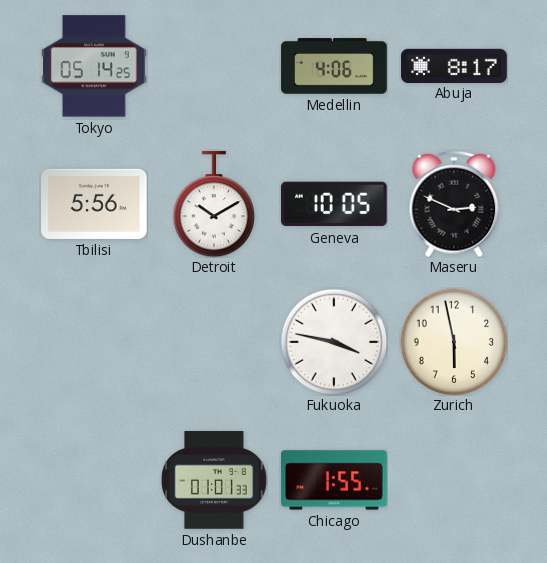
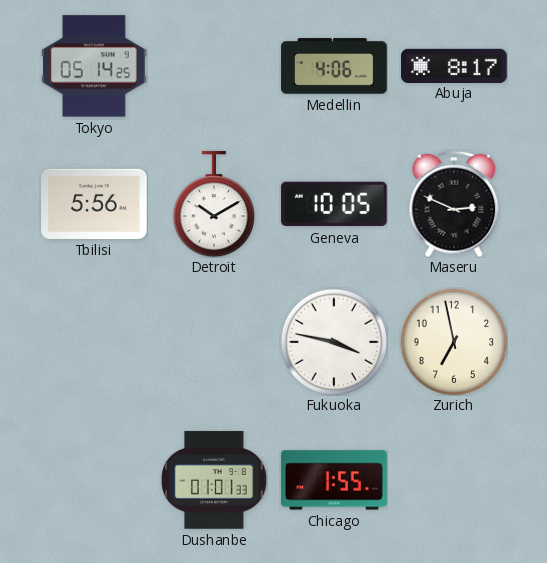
Zurich: 5:58 -> 6:58 (454, 342)
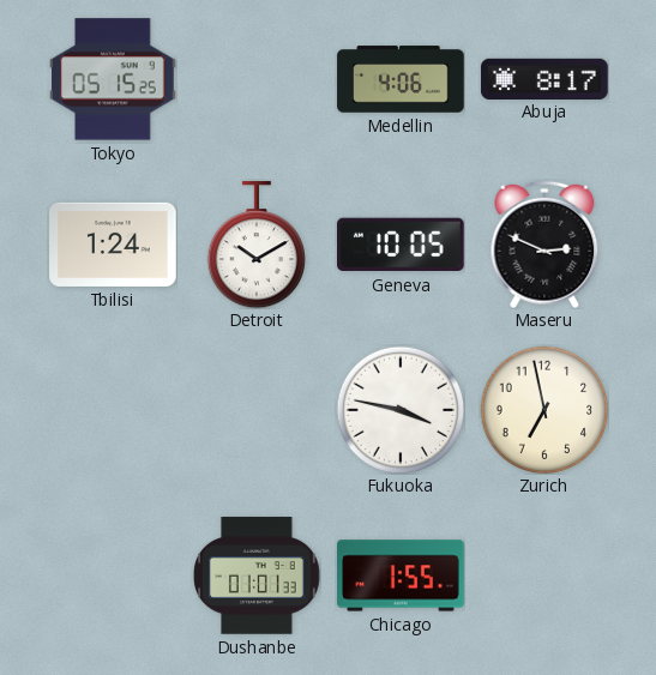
Tokyo: 05:14 -> 05:15 (113, 79)
Tbilisi: 5:56 -> 1:24 (113, 245)
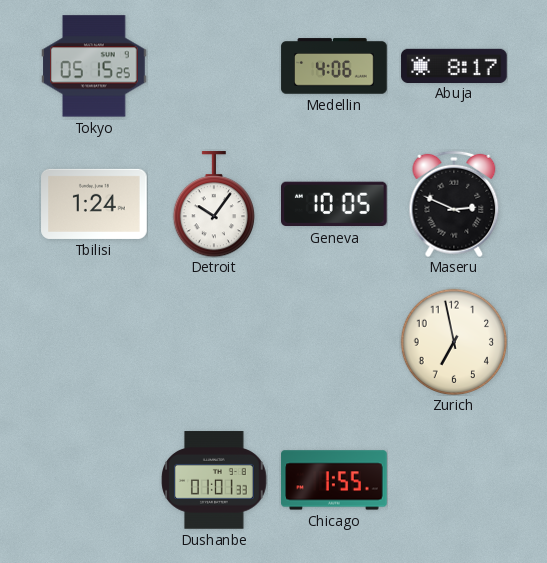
Detroit: 10:10 -> 10:06 (213, 204)
Fukuoka: 3:47 -> none (401, 410)
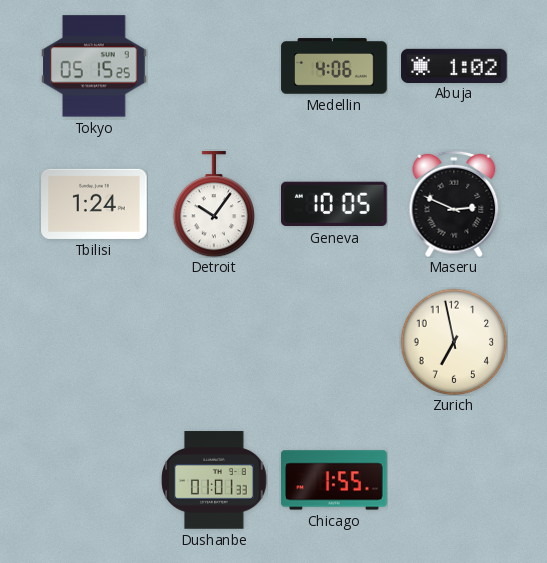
Abuja: 8:17 -> 1:02 (454, 65)
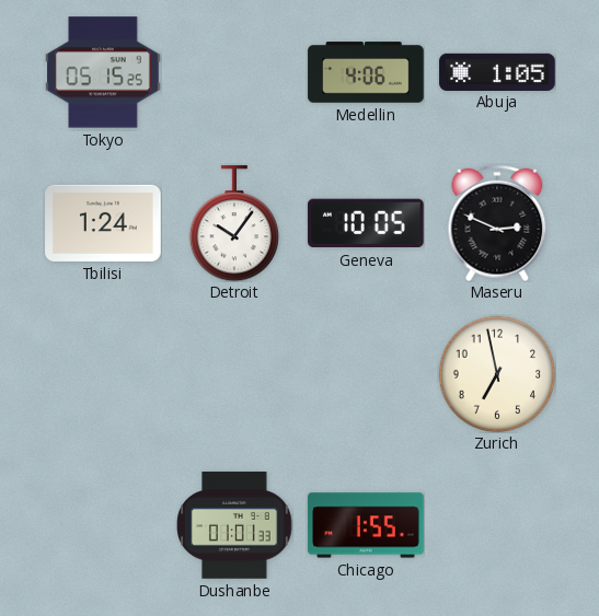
Abuja: 1:02 -> 1:05 (497, 71)
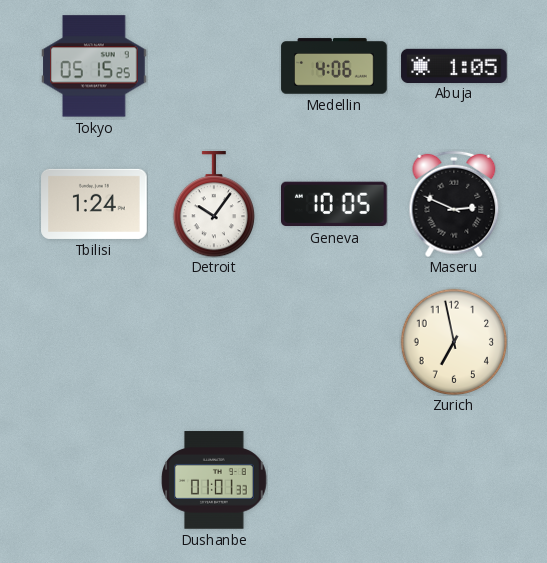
Chicago: 1:55 -> none (366, 525)
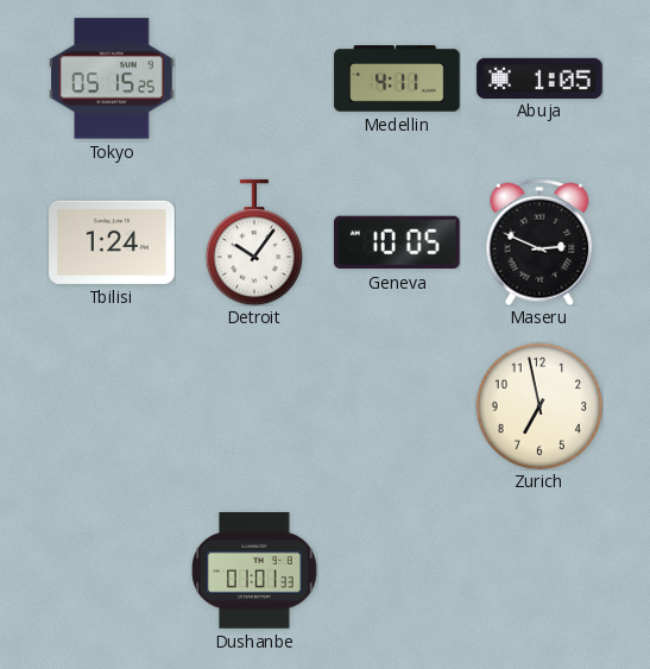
Medellin: 4:06 -> 4:11 (397, 78)
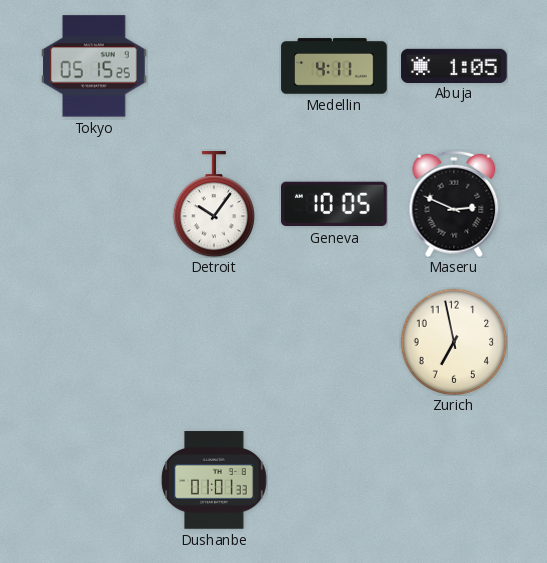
Tbilisi: 1:24 -> none (112, 242)
